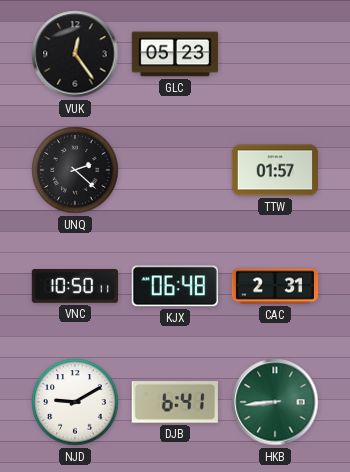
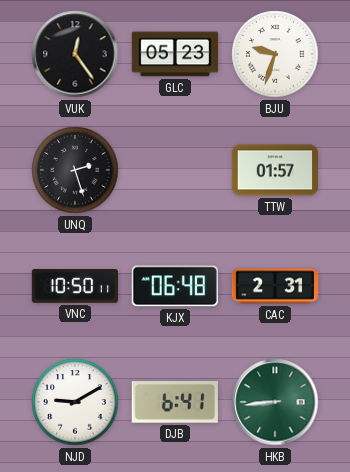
BJU: none -> 9:33 (275, 54)
UNQ: 2:22 -> 2:27 (75, 170)
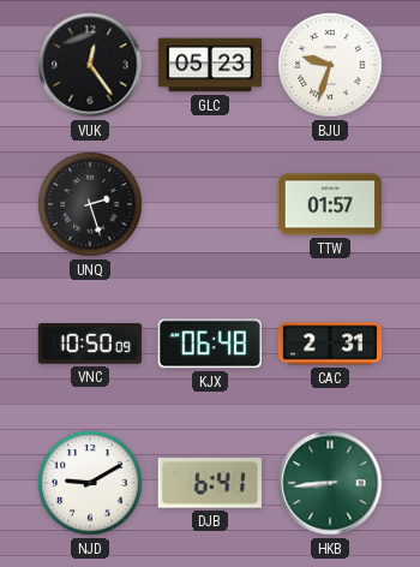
VNC: 10:50:11 -> 10:50:09 (89, 344)
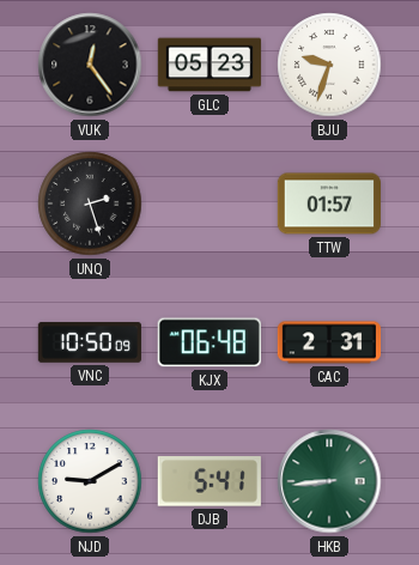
DJB: 6:41 -> 5:41 (209, 481)
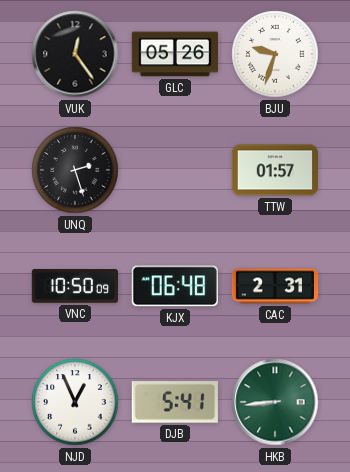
GLC: 05:23 -> 05:26 (175, 54)
NJD: 9:10 -> 12:56 (75, 402)
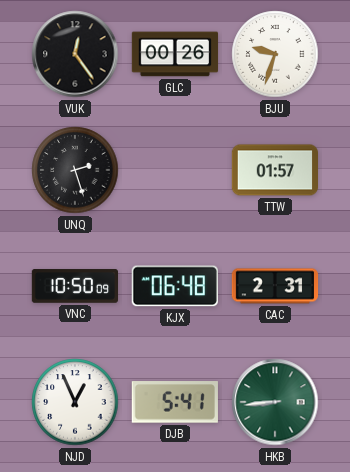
GLC: 05:26 -> 00:26 (175, 54)
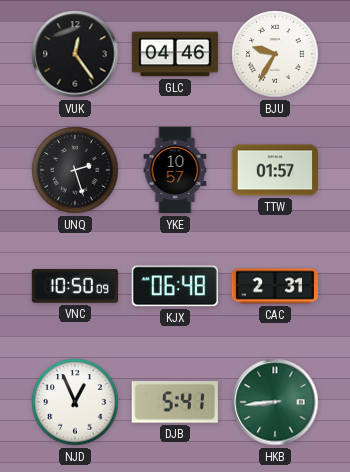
GLC: 00:26 -> 04:46 (175, 54)
BJU: 9:33 -> 9:35 (275, 54)
YKE: none -> 10:57 (175, 170)
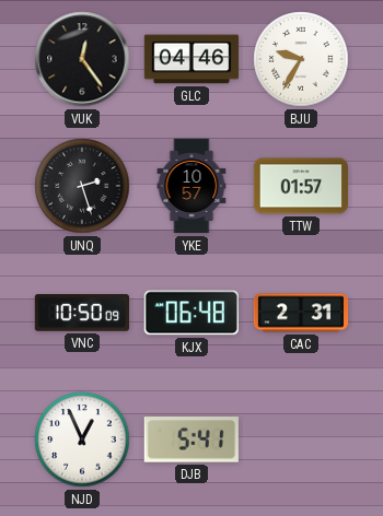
HKB: 8:44 -> none (275, 402)
